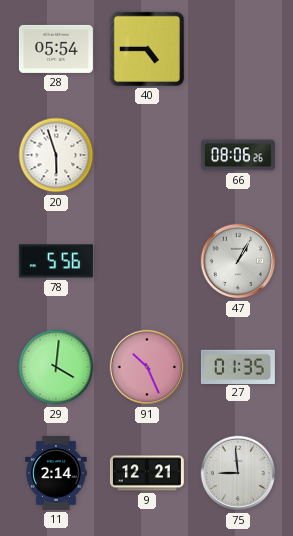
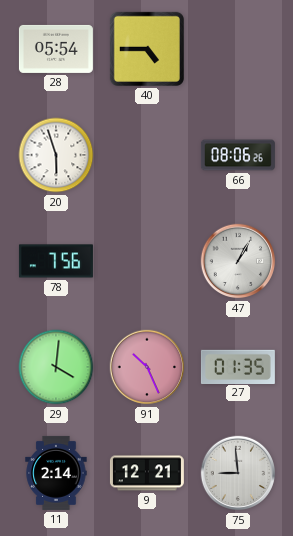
78: 5:56 -> 7:56 (56, 261)
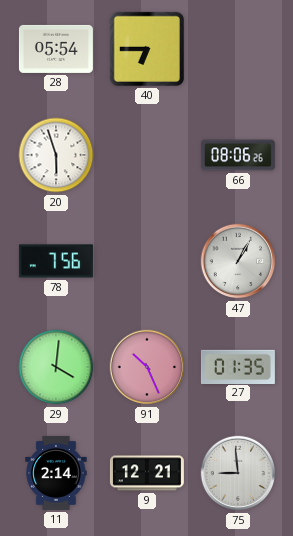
40: 4:45 -> 6:45 (147, 49)
